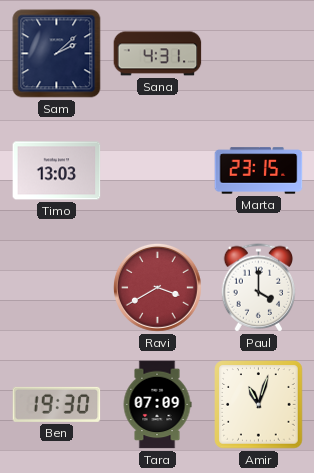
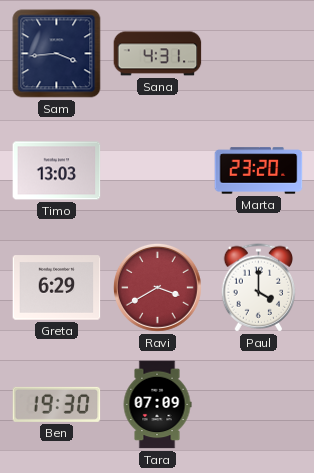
Sam: 2:08 -> 3:44 (57, 54)
Marta: 23:15 -> 23:20 (259, 171)
Greta: none -> 6:29 (57, 288)
Amir: 11:03 -> none (259, 405)
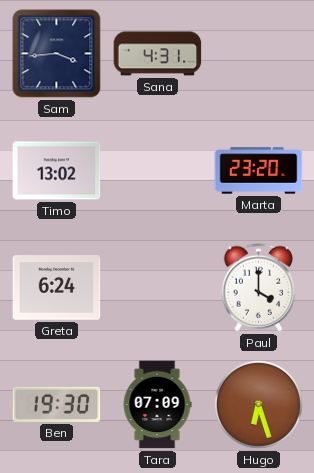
Timo: 13:03 -> 13:02 (57, 171)
Greta: 6:29 -> 6:24 (57, 288)
Ravi: 3:40 -> none (157, 287)
Hugo: none -> 6:27 (258, 404)
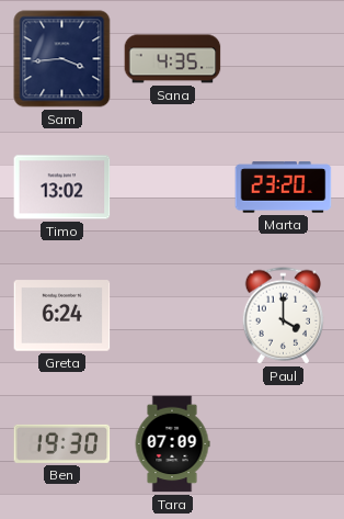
Sana: 4:31 -> 4:35 (173, 59)
Hugo: 6:27 -> none (258, 404)
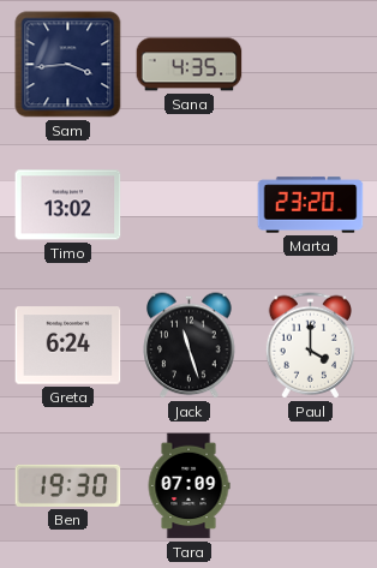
Jack: none -> 11:27 (190, 346)
